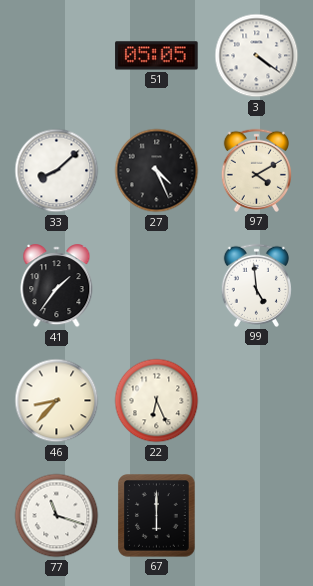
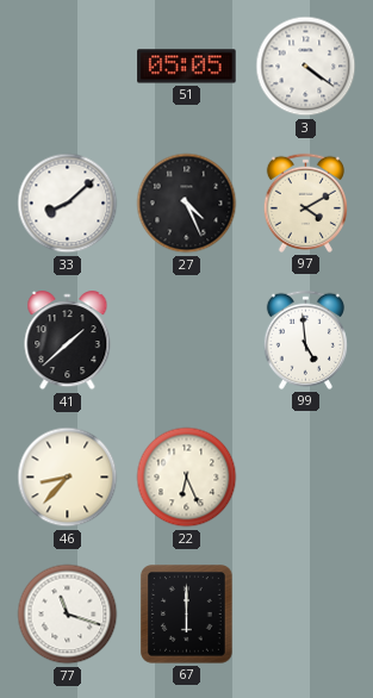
41: 1:36 -> 1:38 (68, 341)
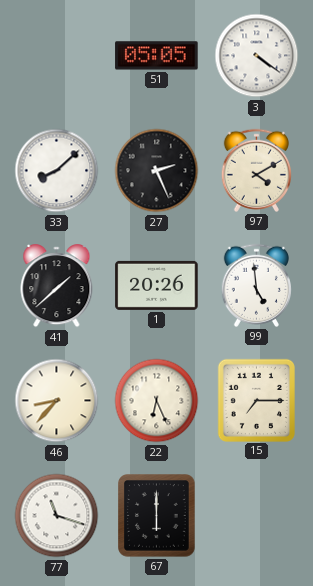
27: 4:26 -> 2:26 (157, 171)
1: none -> 20:26 (157, 285)
15: none -> 7:15 (256, 400)
